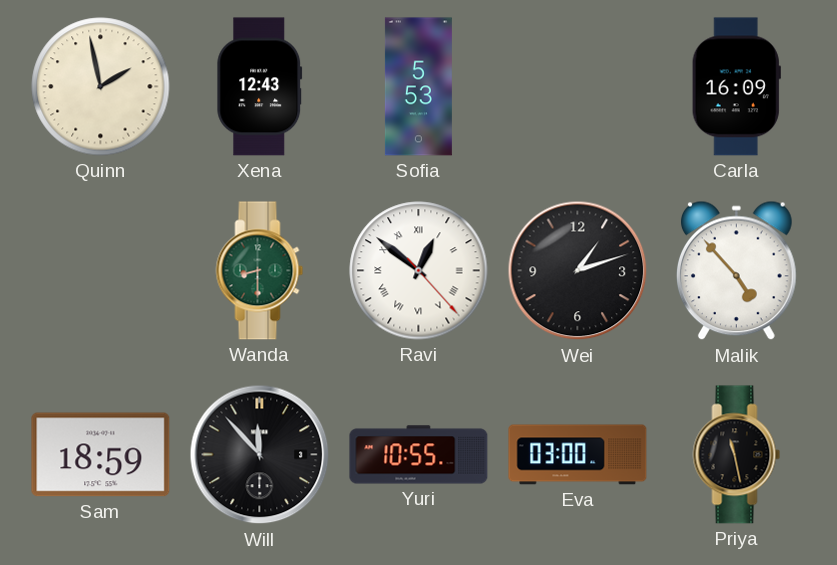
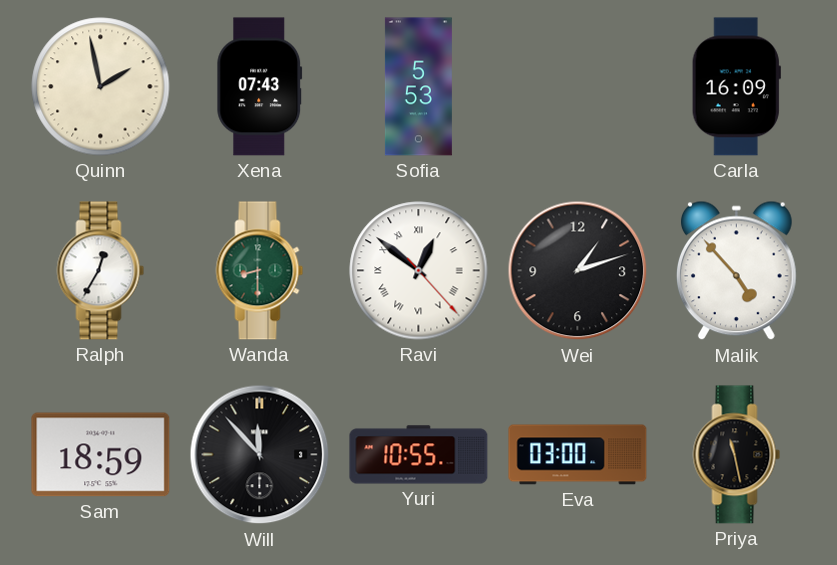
Xena: 12:43 -> 07:43 (260, 87)
Ralph: none -> 12:35 (101, 271)
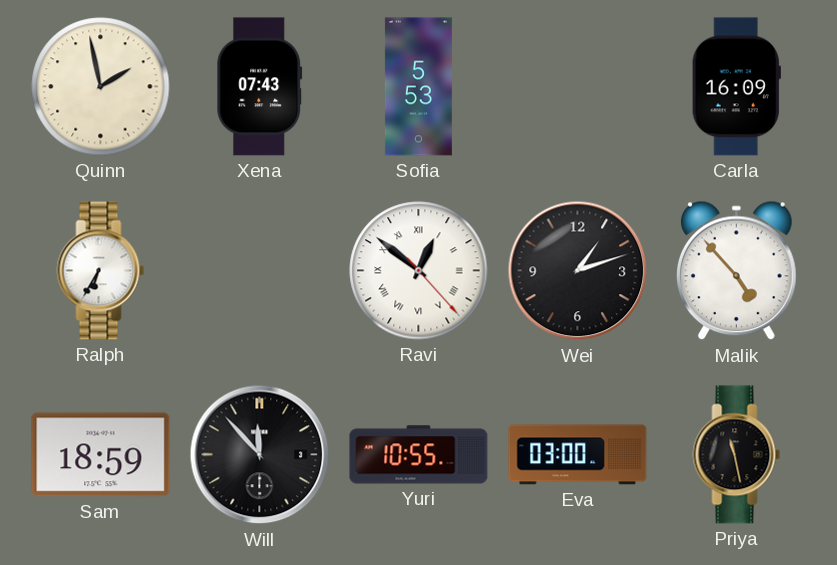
Ralph: 12:35 -> 6:35 (101, 271)
Wanda: 8:30 -> none (260, 271)
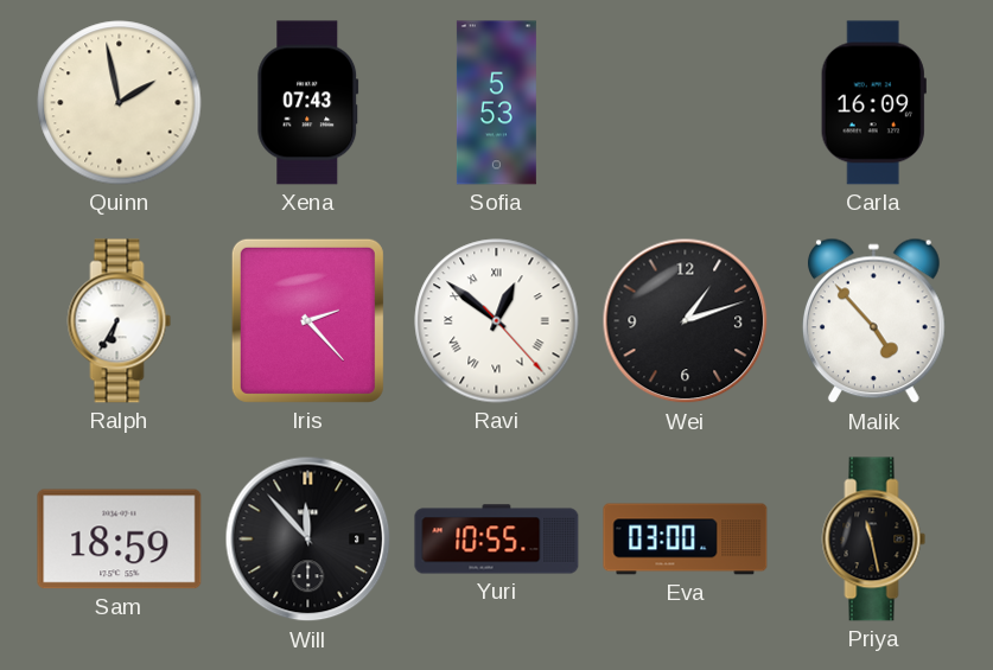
Iris: none -> 2:23 (307, 320)
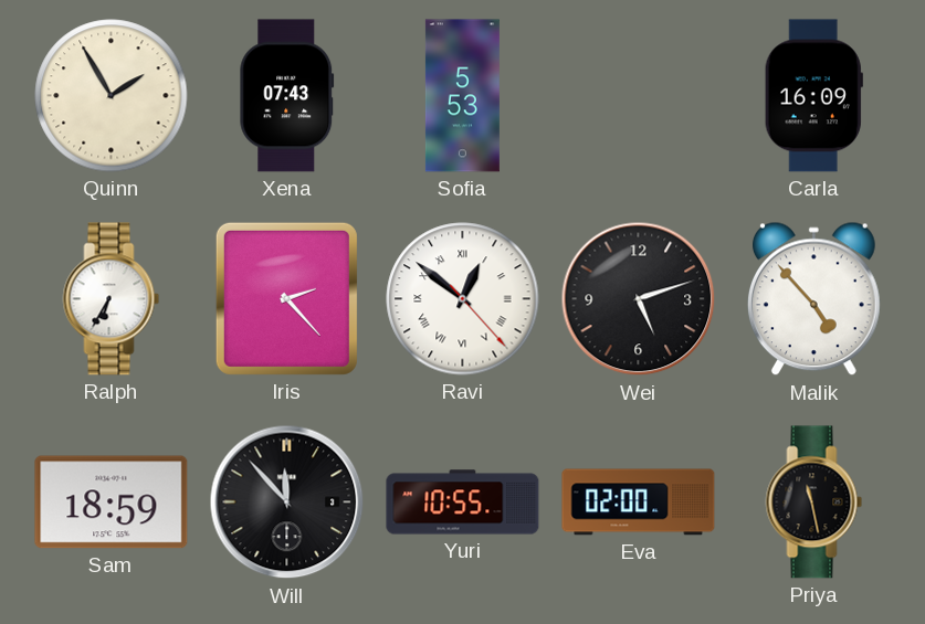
Quinn: 1:58 -> 1:55 (112, 96)
Wei: 1:12 -> 5:12 (639, 299)
Eva: 03:00 -> 02:00 (639, 503)
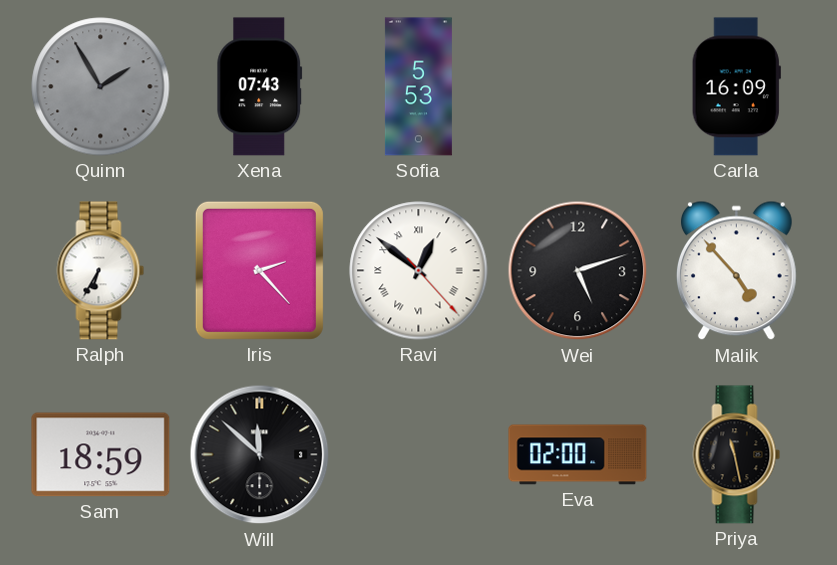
Quinn dial: cream -> grey (101, 87)
Will: 11:53 -> 11:52 (260, 455)
Yuri: 10:55 -> none (463, 503)
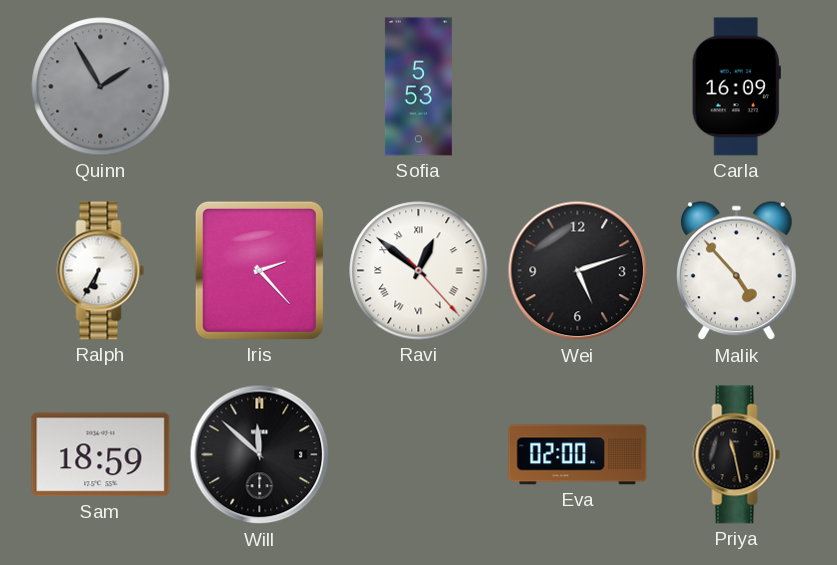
Xena: 07:43 -> none (260, 87)
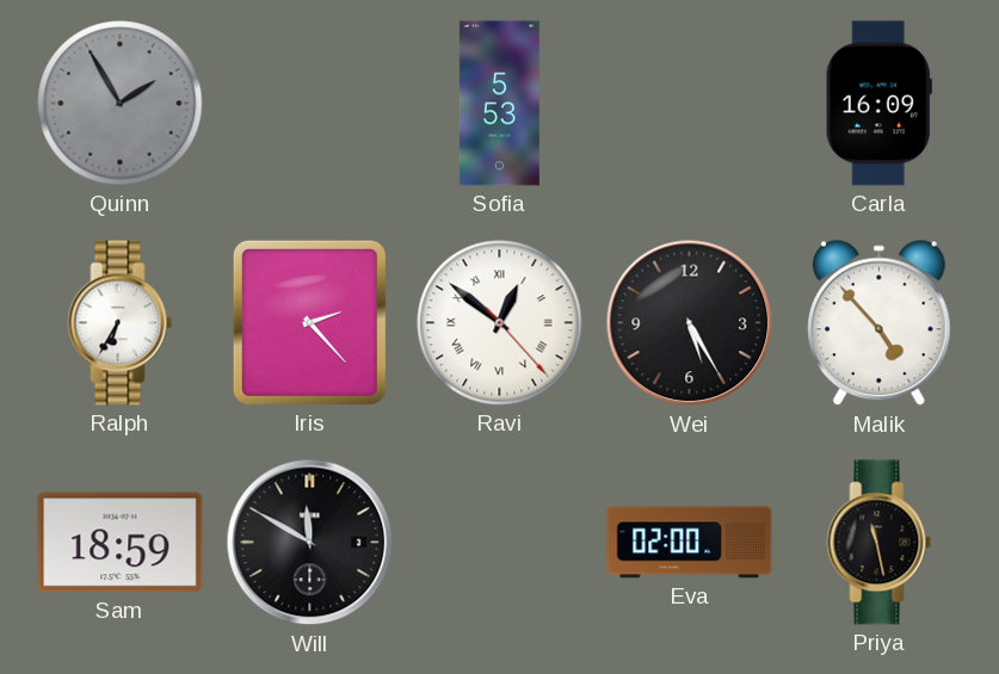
Wei: 5:12 -> 5:25 (690, 323)
Will: 11:52 -> 11:50 (310, 543)
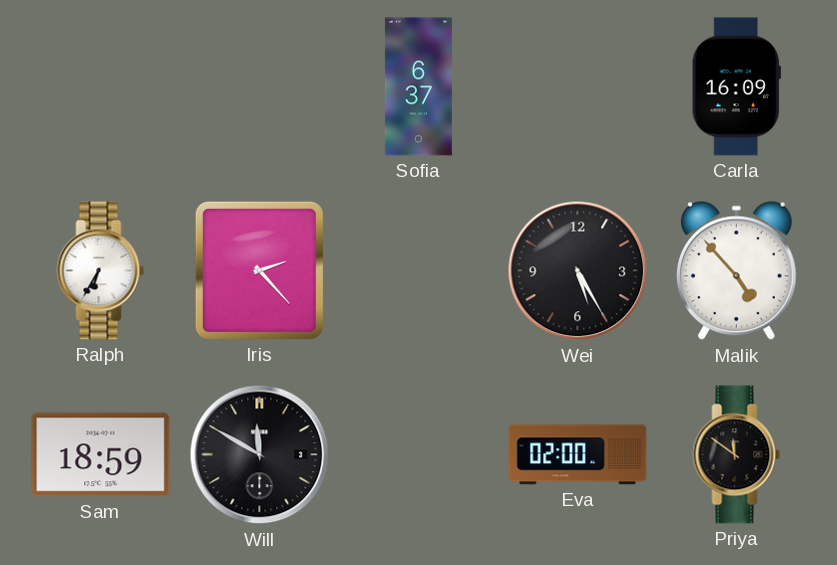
Quinn: 1:55 -> none (121, 104)
Sofia: 5:53 -> 6:37 (418, 87)
Ravi: 12:51 -> none (500, 323)
Priya: 11:28 -> 11:51 (737, 455)
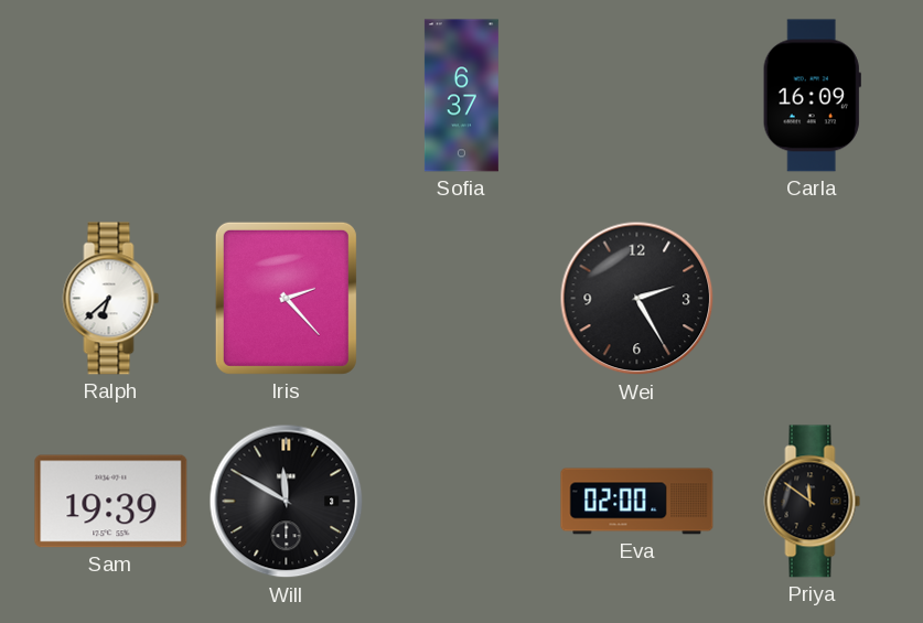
Ralph: 6:35 -> 6:38 (111, 299)
Wei: 5:25 -> 2:25 (637, 299)
Malik: 4:53 -> none (736, 271)
Sam: 18:59 -> 19:39 (111, 502)
